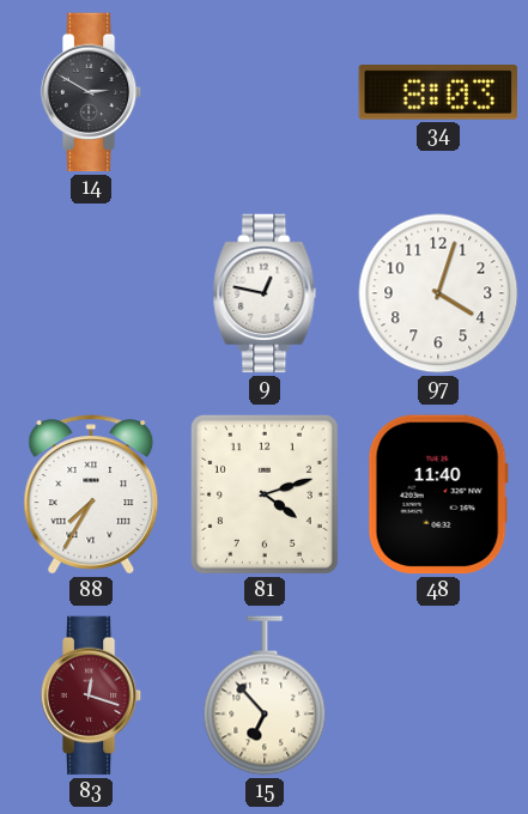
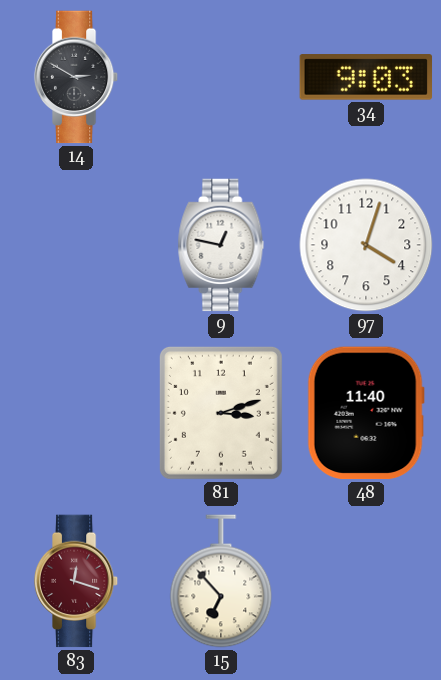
34: 8:03 -> 9:03 (366, 77)
88: 7:35 -> none (91, 494)
81: 4:12 -> 3:12 (221, 413)
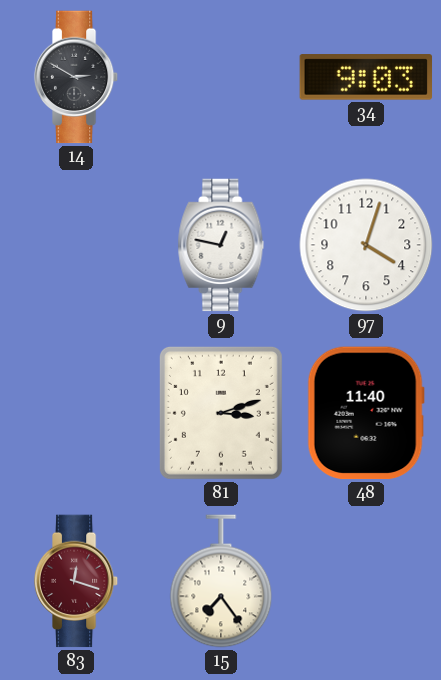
15: 6:53 -> 7:24 (221, 581)
